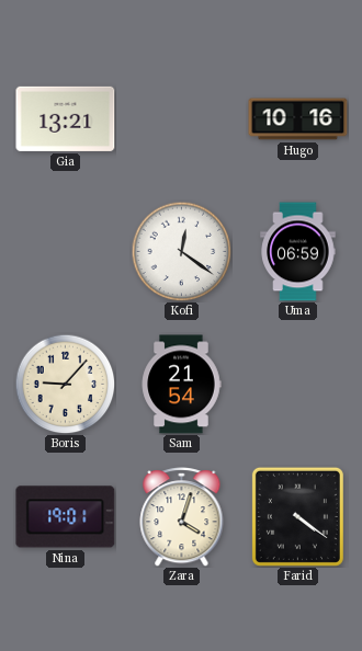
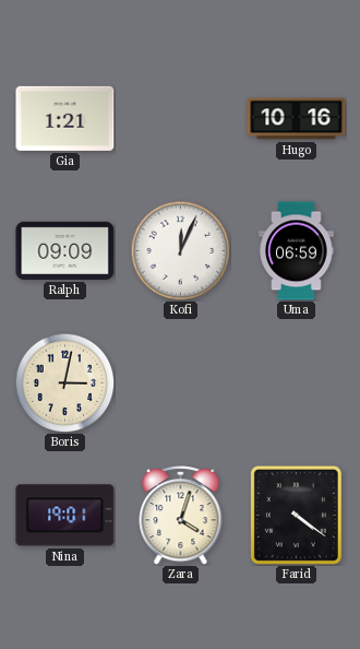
Gia: 13:21 -> 1:21 (65, 118)
Ralph: none -> 09:09 (65, 250)
Kofi: 12:21 -> 12:04 (180, 250)
Boris: 9:07 -> 3:02 (64, 382)
Sam: 21:54 -> none (181, 385)
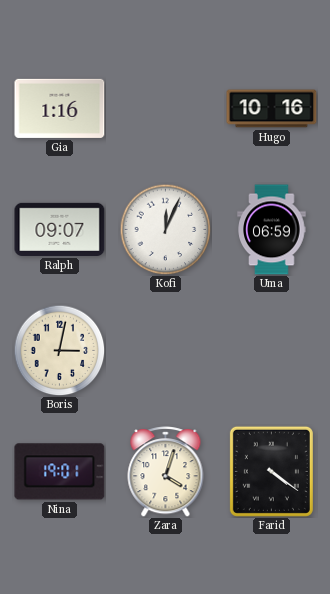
Gia: 1:21 -> 1:16 (60, 108)
Ralph: 09:09 -> 09:07 (60, 229)
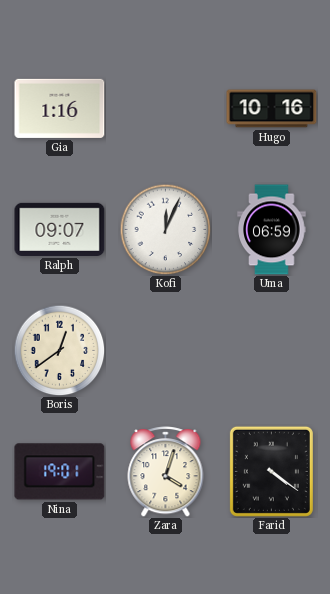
Boris: 3:02 -> 12:39 (59, 350)
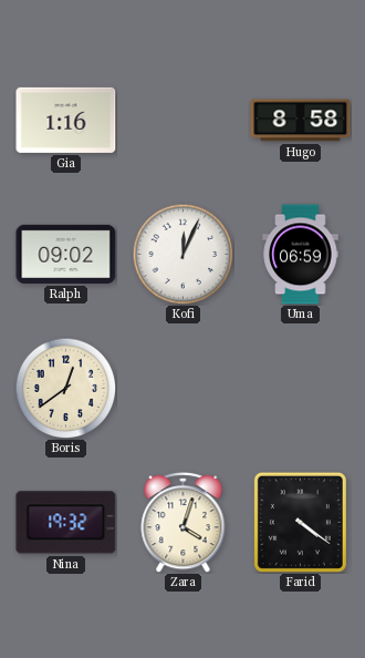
Hugo: 10:16 -> 8:58 (301, 121)
Ralph: 09:07 -> 09:02 (66, 254)
Nina: 19:01 -> 19:32 (66, 523)
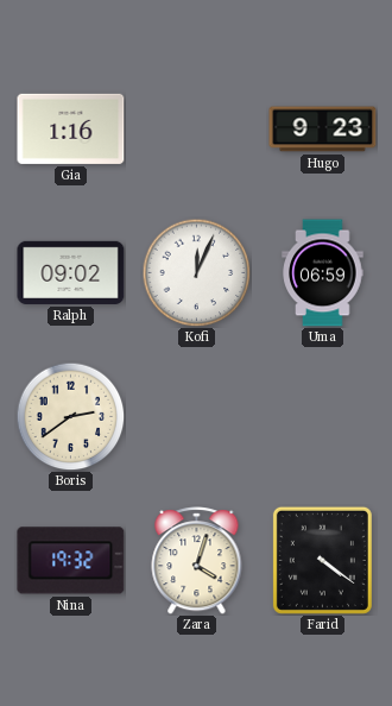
Hugo: 8:58 -> 9:23 (323, 130)
Boris: 12:39 -> 2:39 (70, 416)
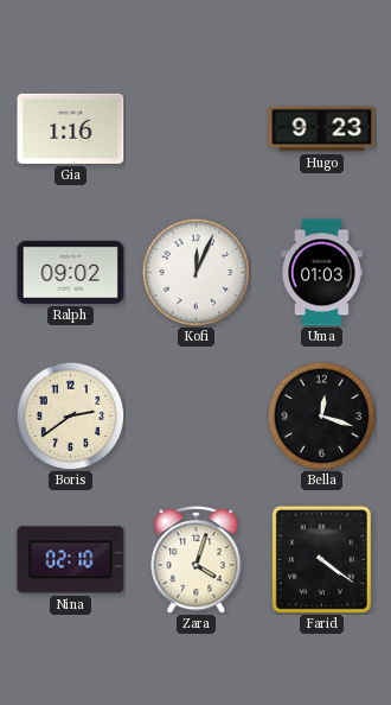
Uma: 06:59 -> 01:03 (322, 273)
Bella: none -> 12:18 (321, 415)
Nina: 19:32 -> 02:10 (71, 560)
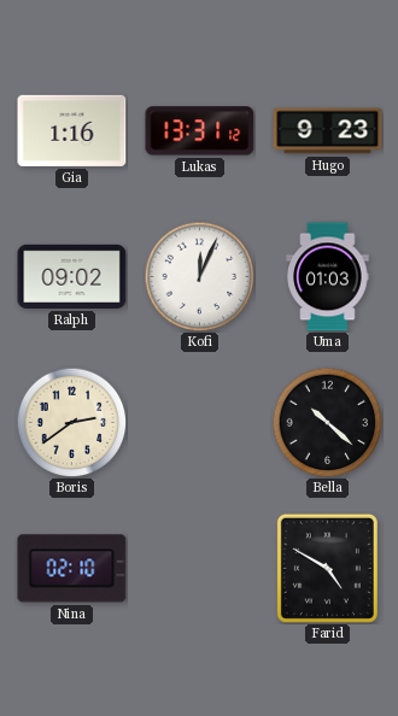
Lukas: none -> 13:31 (200, 131)
Bella: 12:18 -> 10:22 (327, 422)
Zara: 4:03 -> none (197, 560)
Farid: 4:21 -> 4:50 (327, 568)
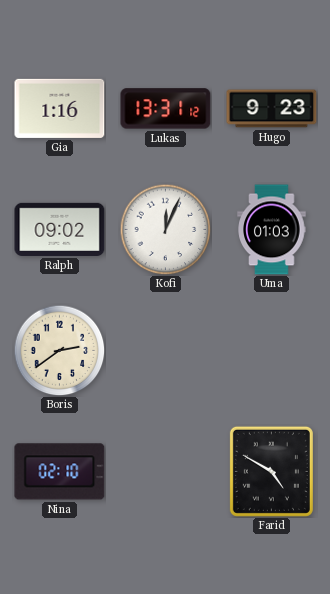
Bella: 10:22 -> none (327, 422)
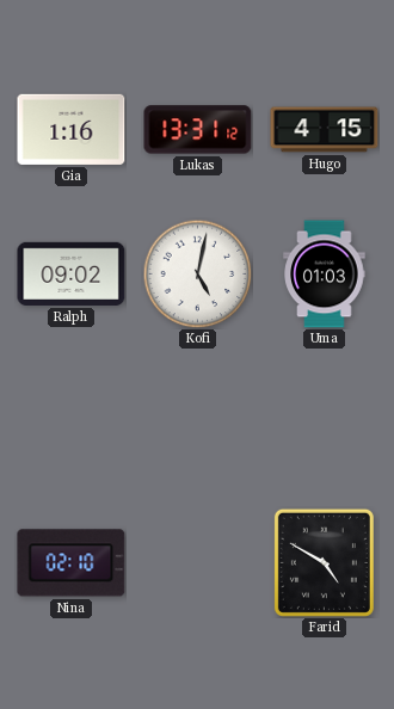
Hugo: 9:23 -> 4:15 (325, 130)
Kofi: 12:04 -> 5:02 (197, 273)
Boris: 2:39 -> none (59, 350)
